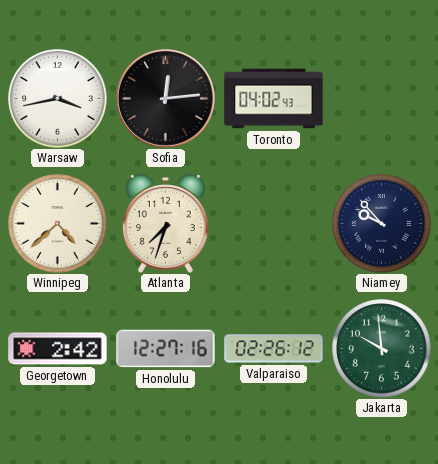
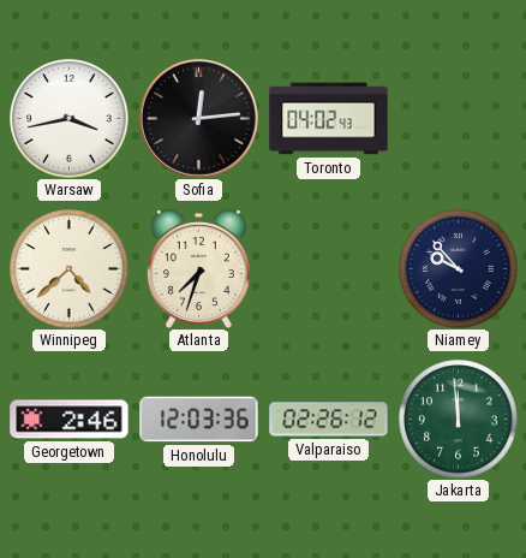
Georgetown: 2:42 -> 2:46 (70, 420)
Honolulu: 12:27 -> 12:03 (199, 420)
Jakarta: 9:59 -> 11:59 (459, 420)
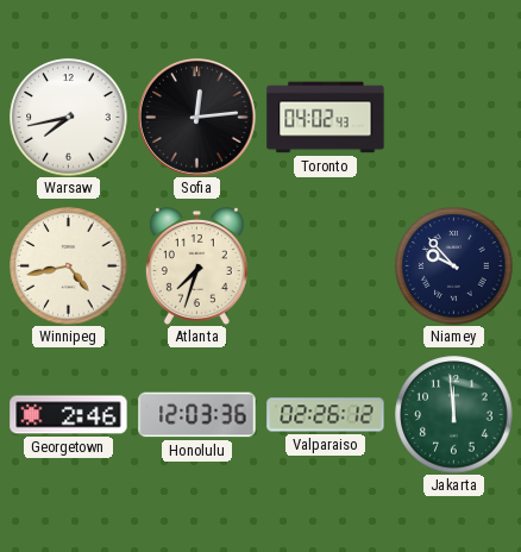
Warsaw: 3:43 -> 7:43 (69, 118)
Winnipeg: 4:38 -> 4:43 (69, 266)
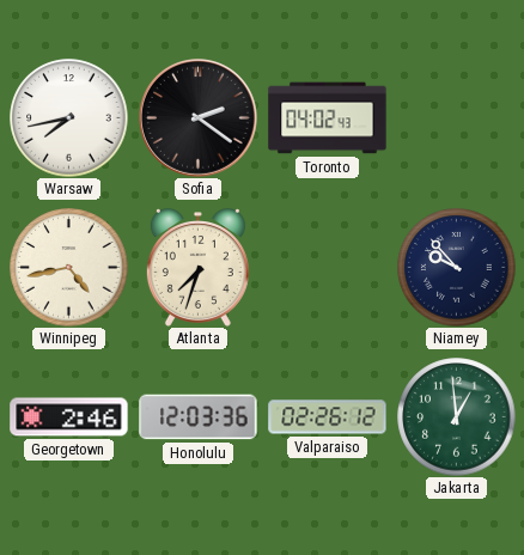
Sofia: 12:14 -> 2:21 (199, 118)
Jakarta: 11:59 -> 12:59 (457, 417)
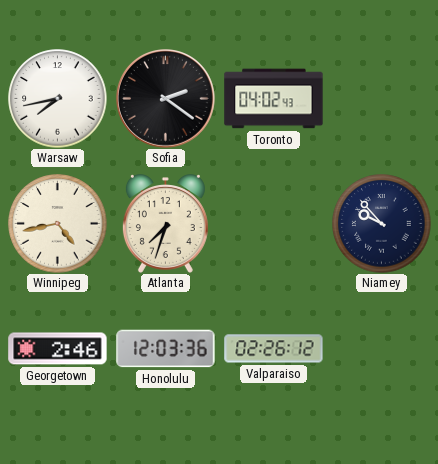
Jakarta: 12:59 -> none (457, 417)
